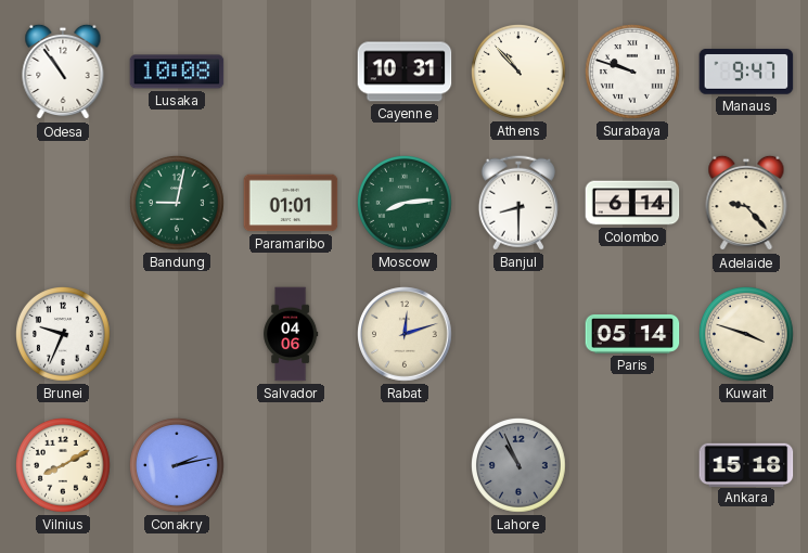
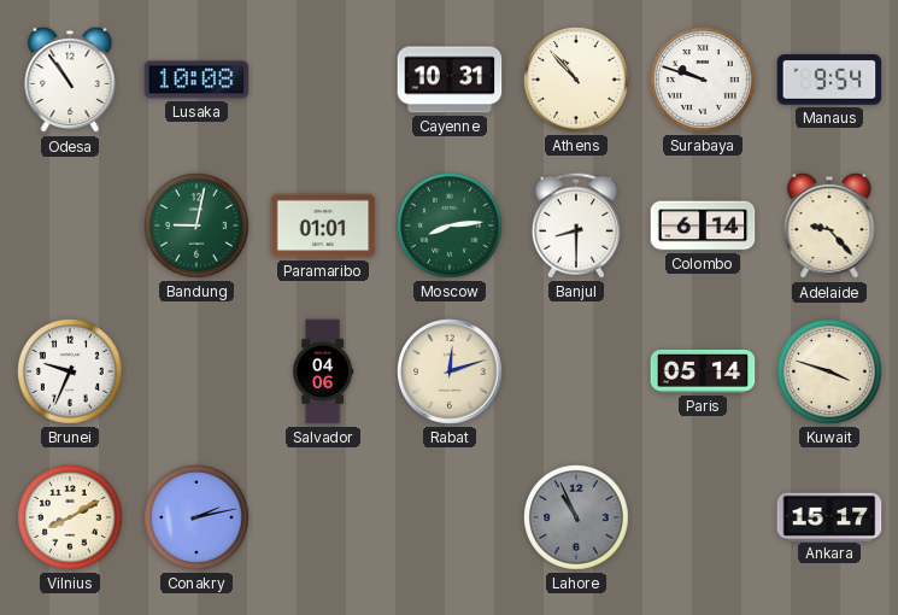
Manaus: 9:47 -> 9:54 (829, 80)
Ankara: 15:18 -> 15:17 (829, 516)
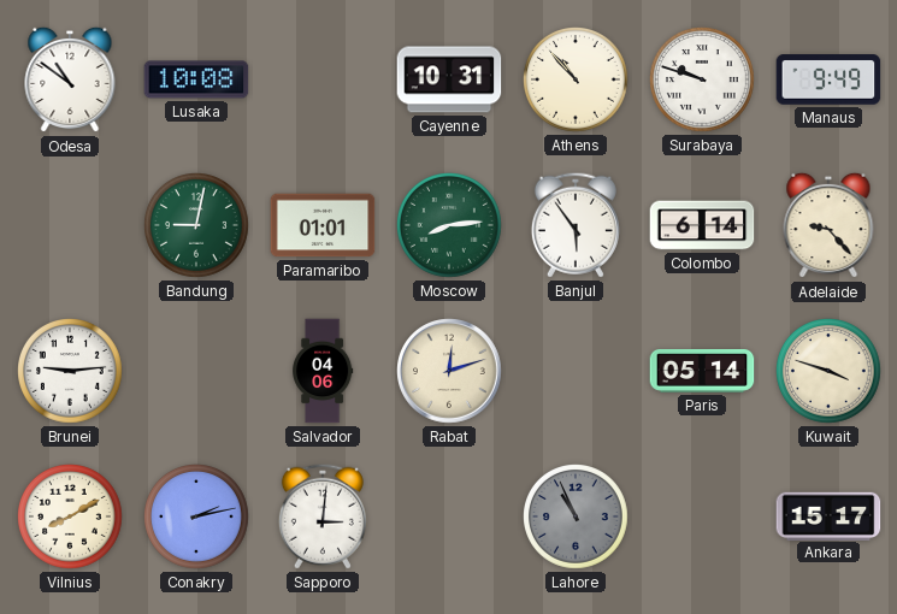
Odesa: 10:54 -> 10:51 (70, 79)
Manaus: 9:54 -> 9:49 (828, 79)
Banjul: 8:30 -> 5:54 (576, 225)
Brunei: 9:34 -> 9:14 (71, 372)
Sapporo: none -> 3:01 (323, 516)
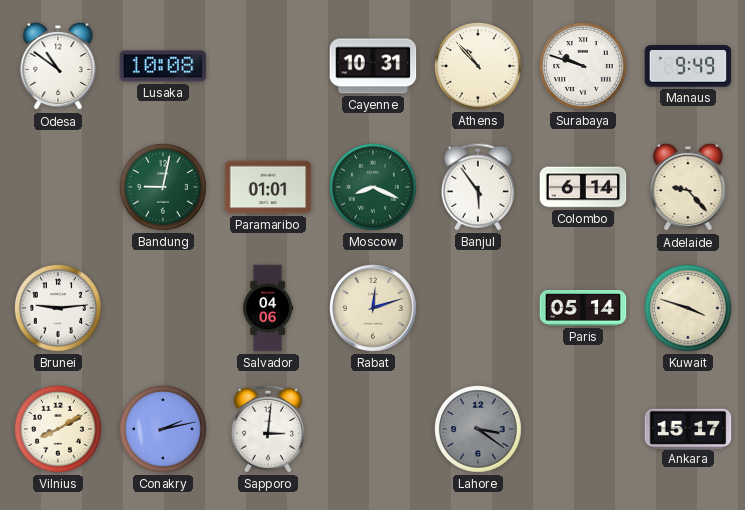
Moscow: 8:14 -> 8:19 (374, 188)
Lahore: 10:56 -> 3:21 (479, 430)
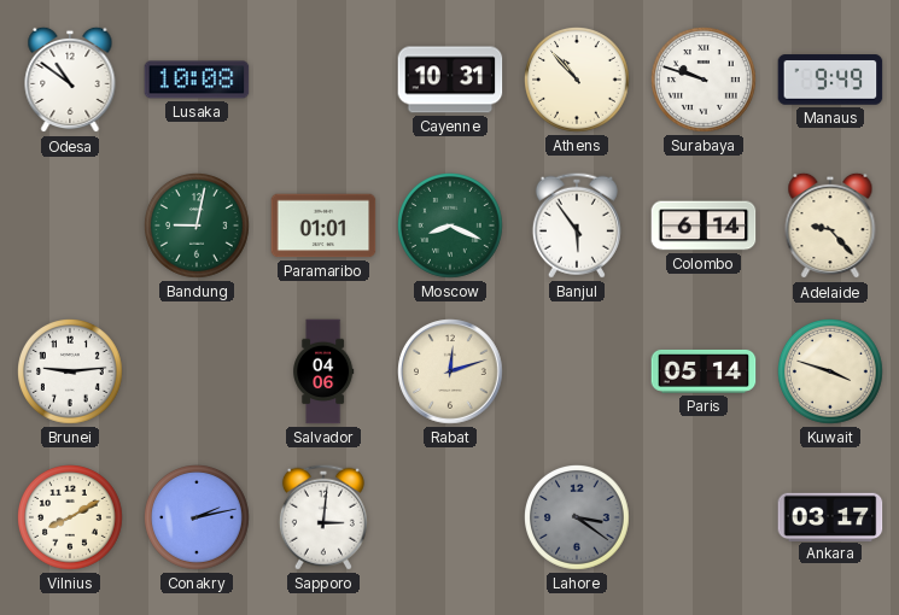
Ankara: 15:17 -> 03:17 (830, 516)
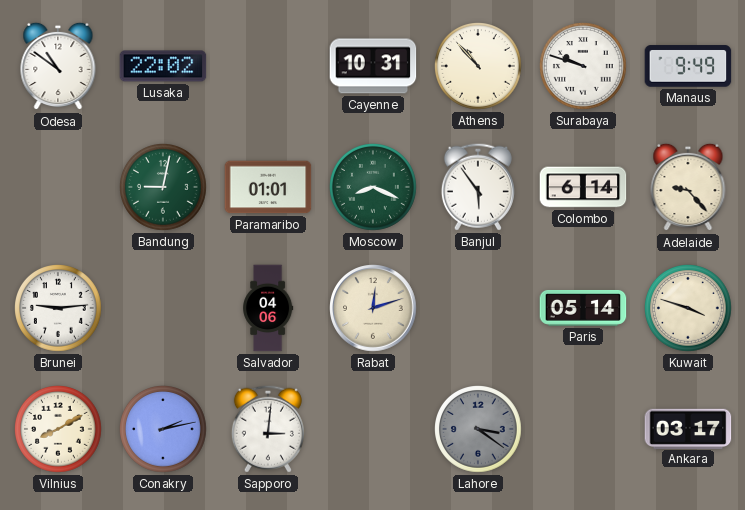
Lusaka: 10:08 -> 22:02 (163, 66)
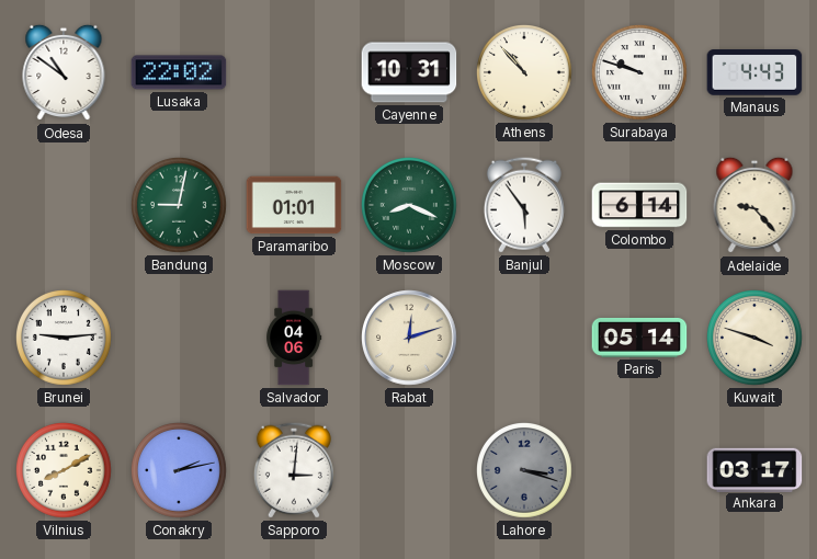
Manaus: 9:49 -> 4:43 (754, 72)
Lahore: 3:21 -> 3:18 (525, 471)
